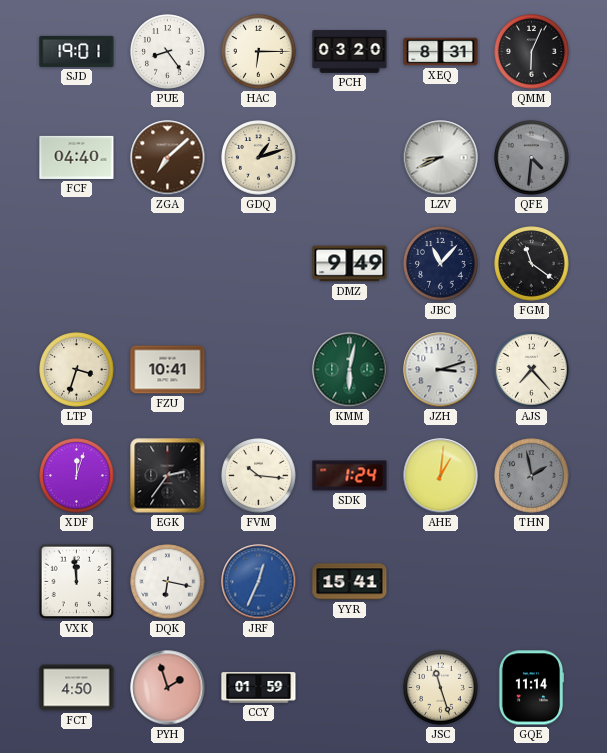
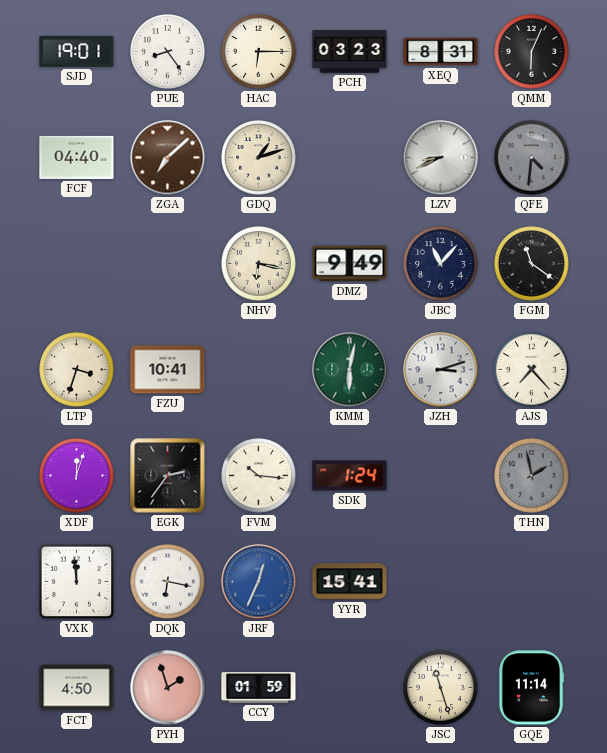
PCH: 03:20 -> 03:23 (350, 52)
NHV: none -> 6:17 (259, 264)
AHE: 1:01 -> none (441, 476)
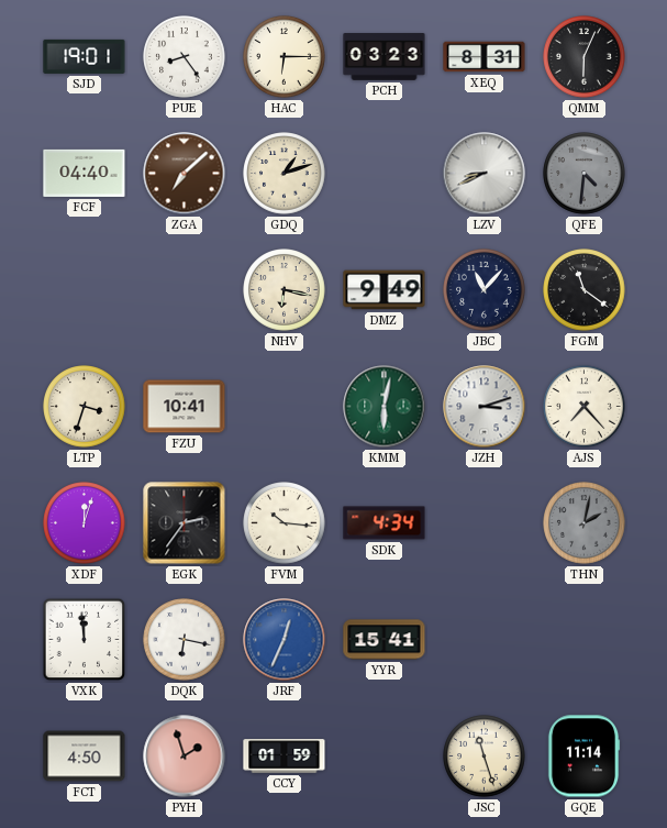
SDK: 1:24 -> 4:34 (385, 523)
THN: 1:58 -> 2:02 (585, 523)
